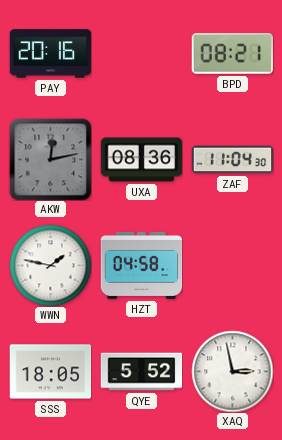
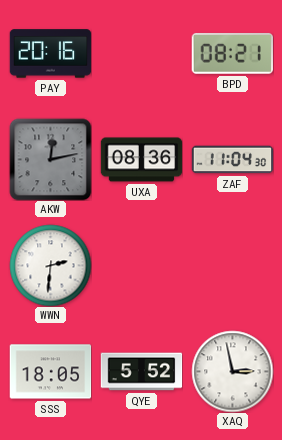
WWN: 1:47 -> 2:31 (50, 265)
HZT: 04:58 -> none (141, 265)
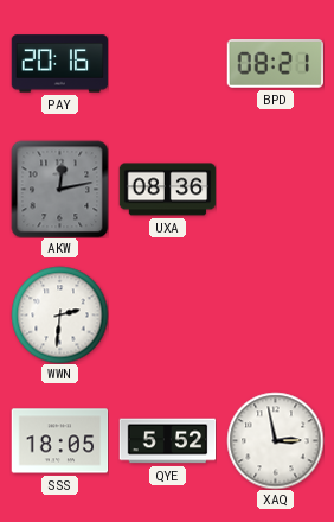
ZAF: 11:04 -> none (232, 160)
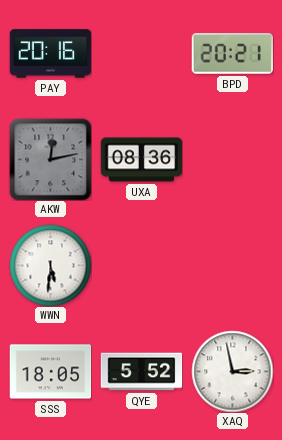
BPD: 08:21 -> 20:21 (232, 53)
WWN: 2:31 -> 5:31 (50, 265)
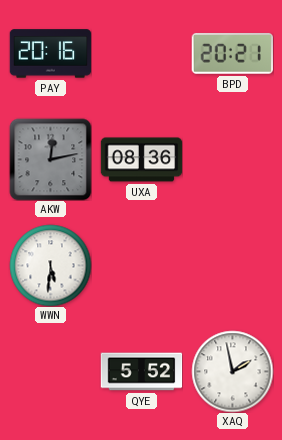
SSS: 18:05 -> none (50, 372)
XAQ: 2:58 -> 1:58 (232, 371)
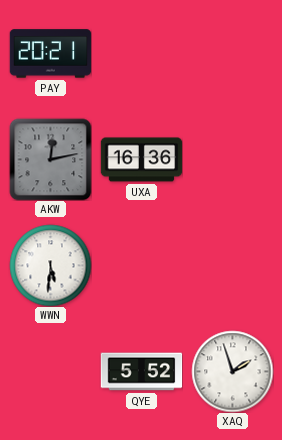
PAY: 20:16 -> 20:21 (50, 54)
BPD: 20:21 -> none (232, 53)
UXA: 08:36 -> 16:36 (141, 160)
XAQ: 1:58 -> 1:57 (232, 371)
